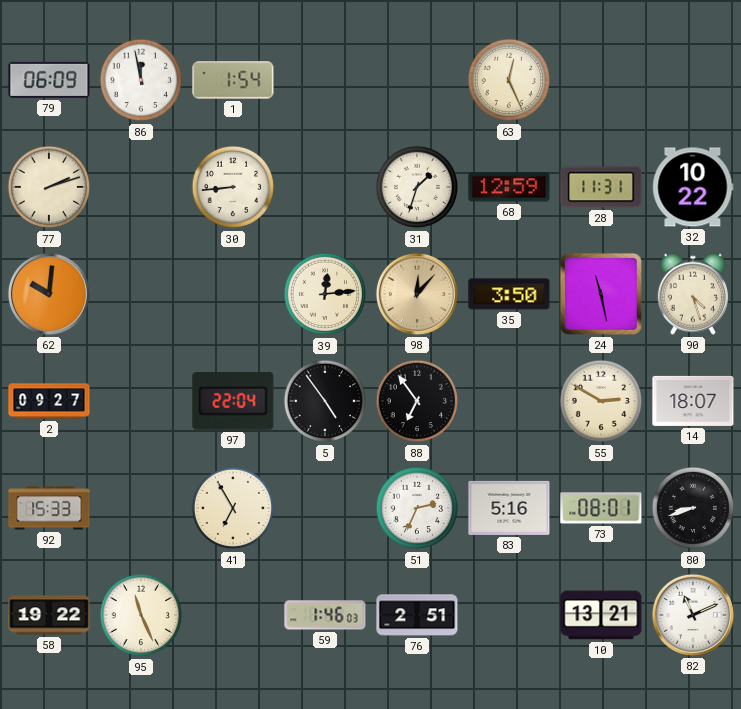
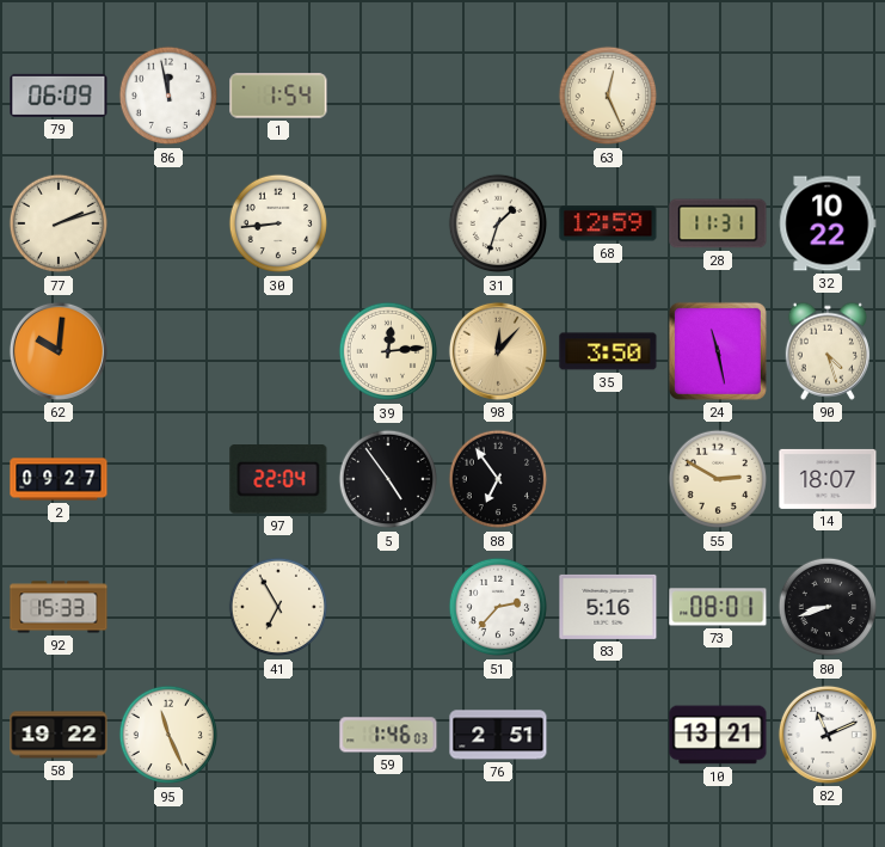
51: 2:34 -> 2:37 (498, 607)
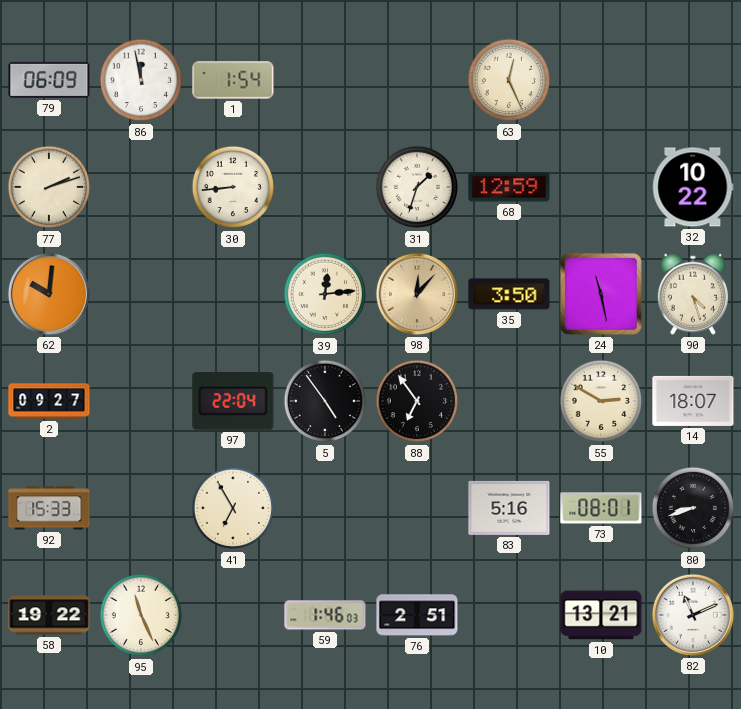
28: 11:31 -> none (718, 223)
51: 2:37 -> none (498, 607)
